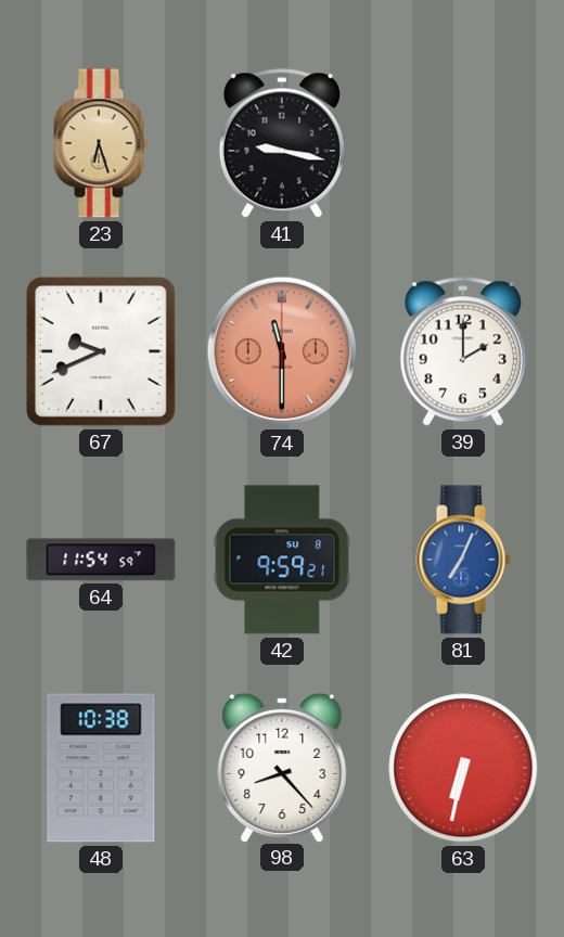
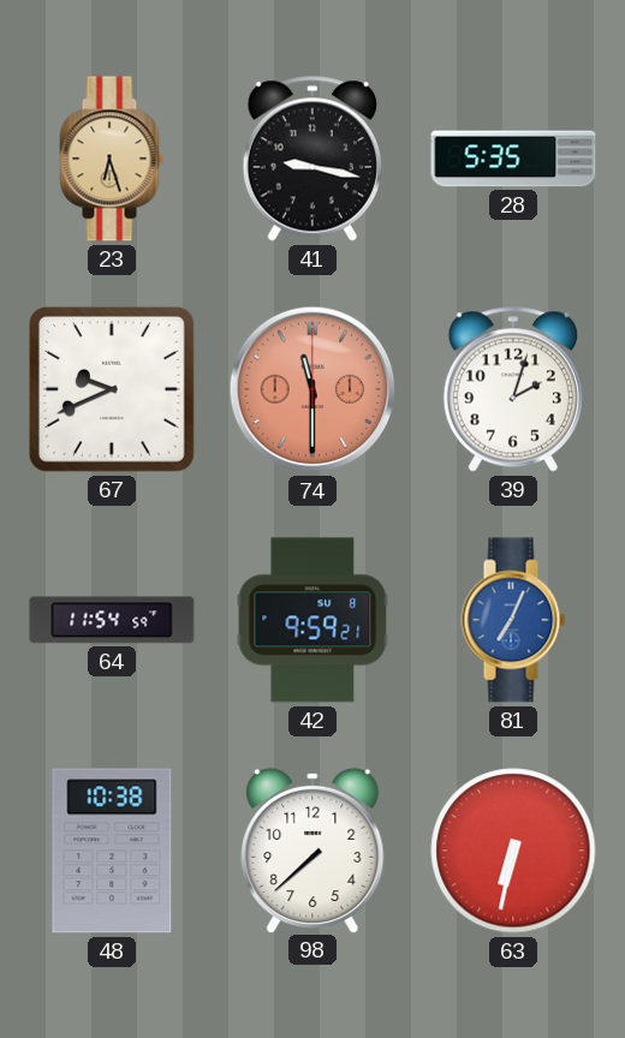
28: none -> 5:35 (513, 159)
39: 2:00 -> 2:03 (513, 389)
98: 8:23 -> 7:38 (312, 849)
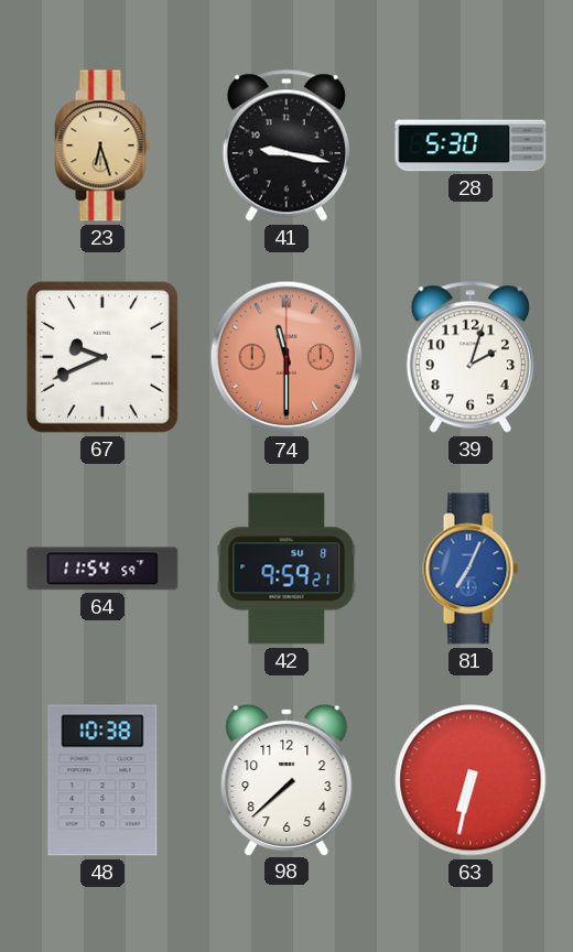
28: 5:35 -> 5:30 (471, 145)
